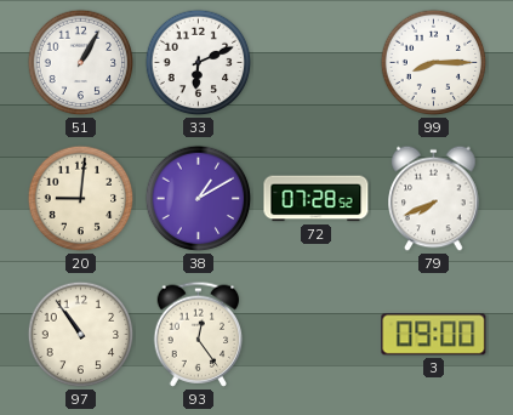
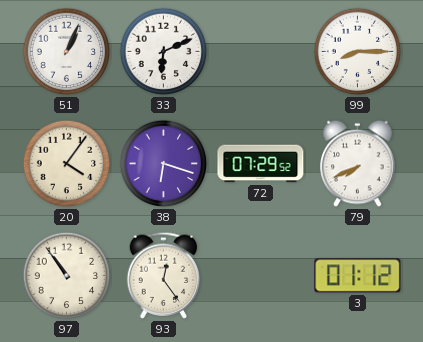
51: 1:05 -> 1:04 (67, 52)
20: 9:01 -> 4:06 (67, 164)
38: 1:10 -> 6:18 (164, 164)
72: 07:28 -> 07:29 (261, 164)
3: 09:00 -> 01:12 (358, 276)
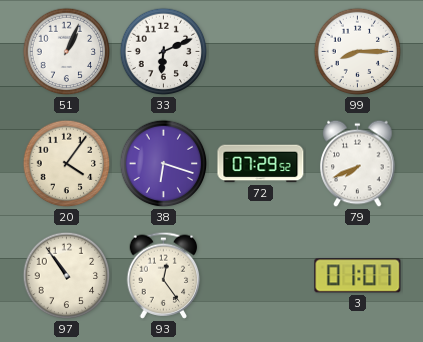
3: 01:12 -> 01:07 (358, 276)
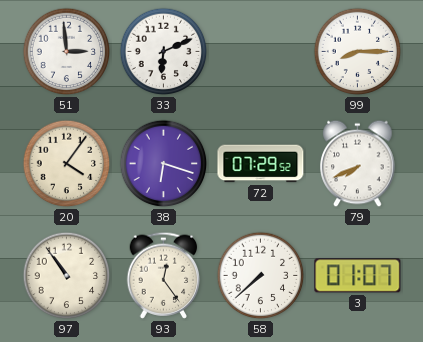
51: 1:04 -> 2:59 (67, 52)
58: none -> 7:38 (261, 276)
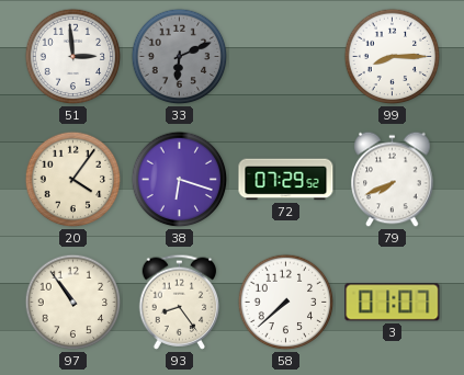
33 dial: white -> grey (180, 57)
93: 12:24 -> 8:24 (180, 302)
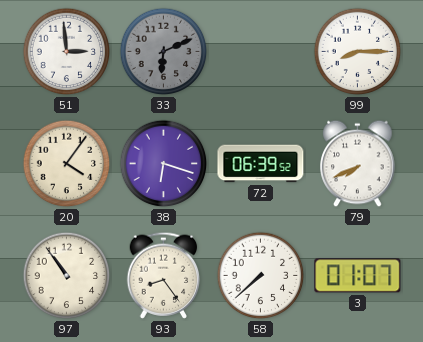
72: 07:29 -> 06:39 (261, 164)
